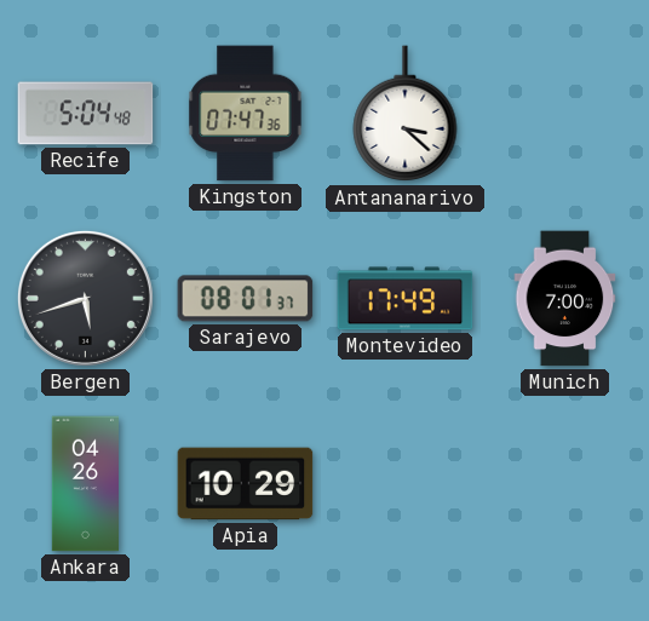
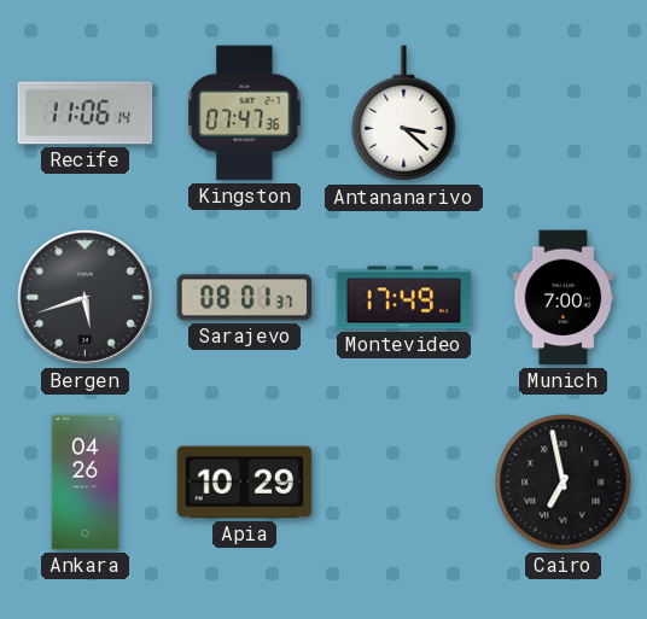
Recife: 5:04 -> 11:06 (86, 113)
Cairo: none -> 6:58 (564, 483)
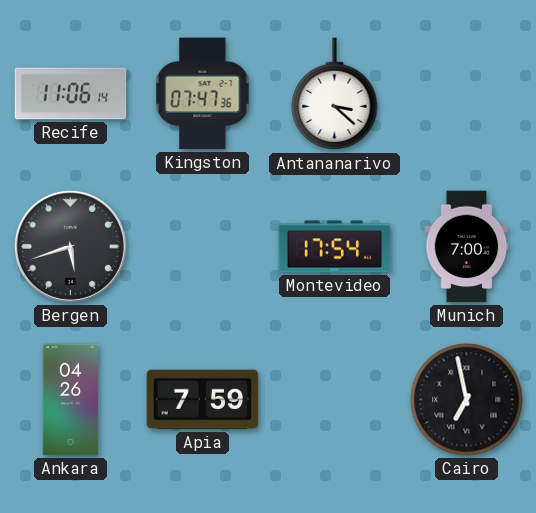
Sarajevo: 08:01 -> none (245, 298)
Montevideo: 17:49 -> 17:54 (335, 247)
Apia: 10:29 -> 7:59 (203, 400)
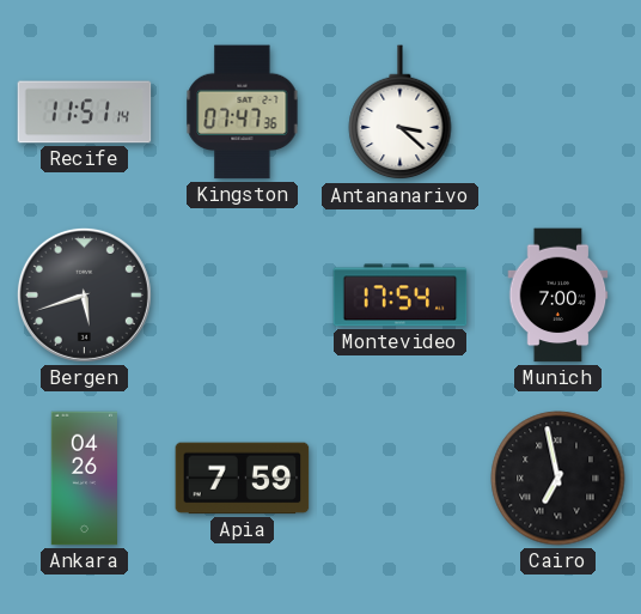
Recife: 11:06 -> 11:51 (85, 113)
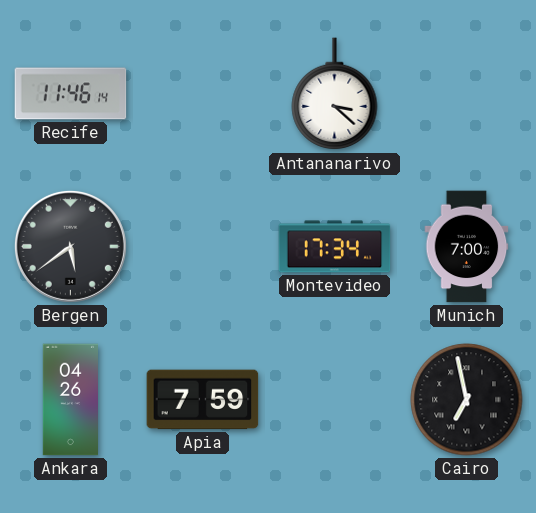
Recife: 11:51 -> 11:46 (71, 94)
Kingston: 07:47 -> none (243, 113)
Bergen: 5:42 -> 5:39 (70, 246)
Montevideo: 17:54 -> 17:34 (335, 247)
